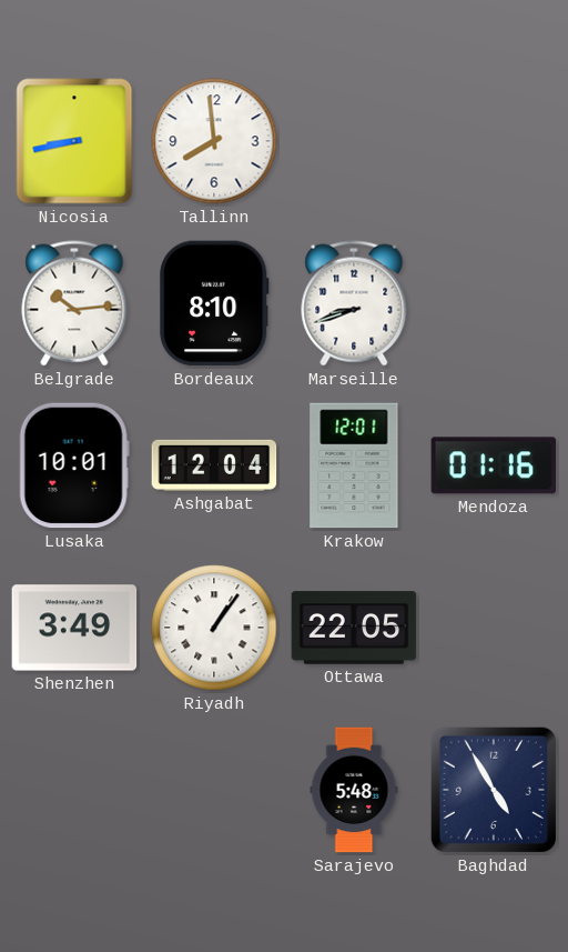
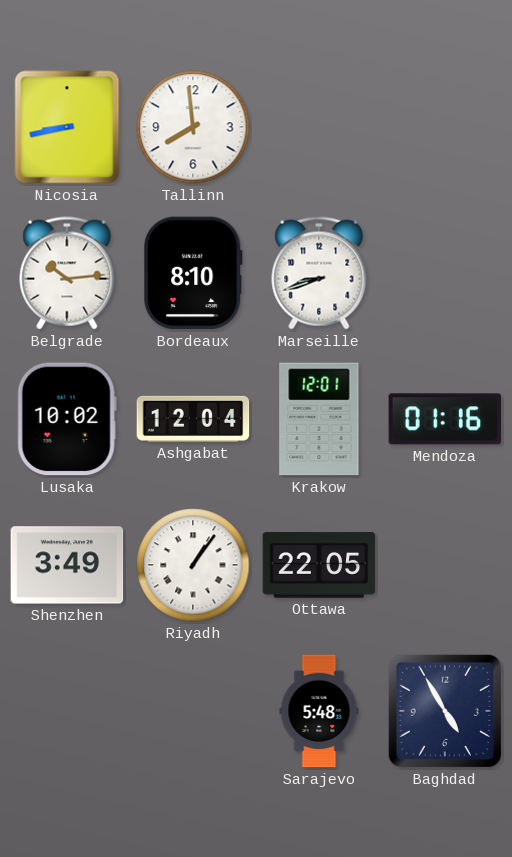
Lusaka: 10:01 -> 10:02 (67, 419)
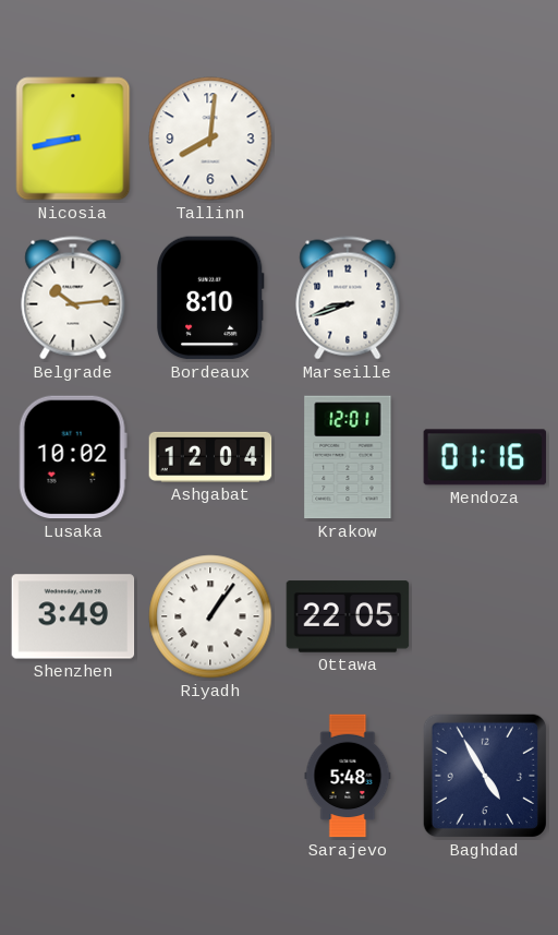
Tallinn: 7:59 -> 8:01 (210, 139)
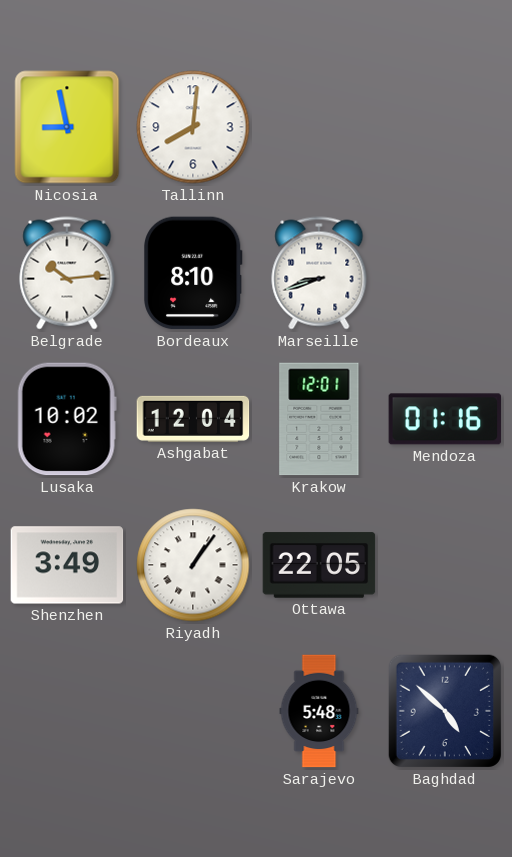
Nicosia: 8:43 -> 8:58 (67, 127)
Baghdad: 4:55 -> 4:52 (445, 711)
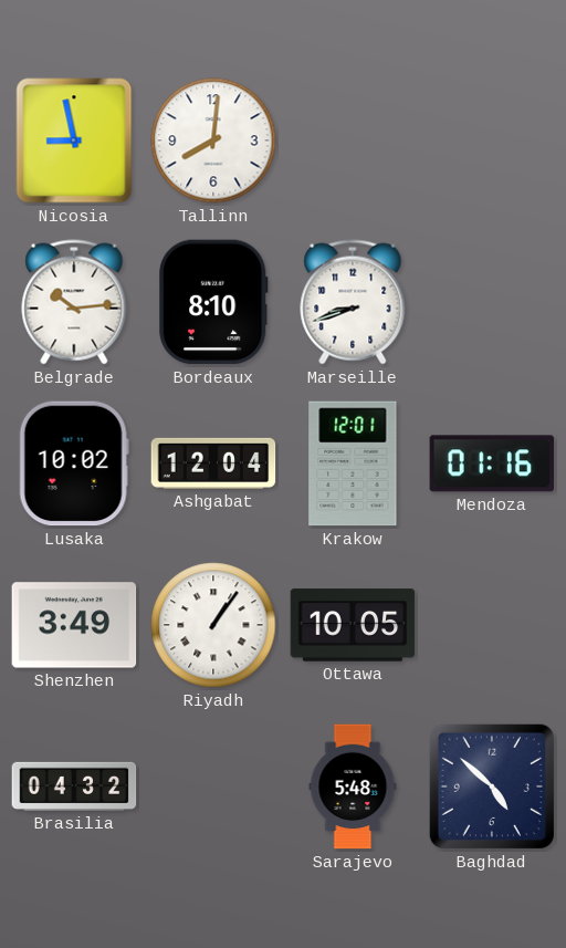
Ottawa: 22:05 -> 10:05 (353, 625)
Brasilia: none -> 04:32 (74, 786)
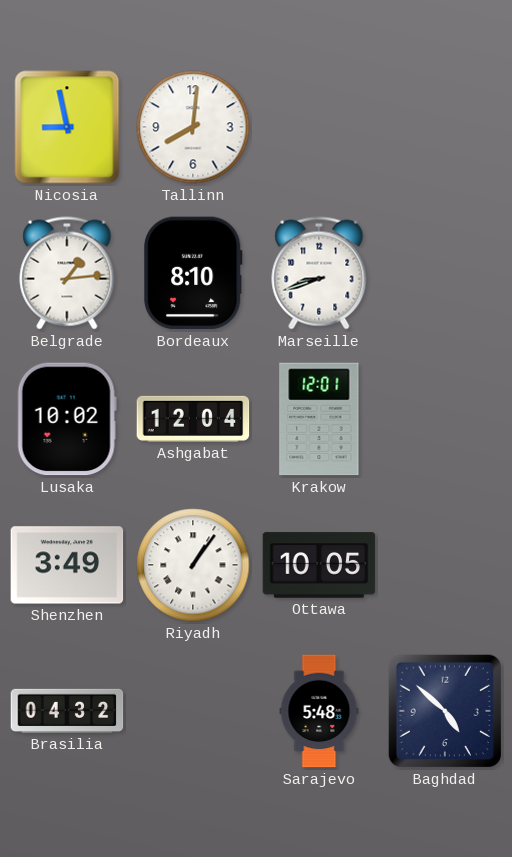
Belgrade: 10:14 -> 1:14 (67, 273)
Mendoza: 01:16 -> none (492, 463)
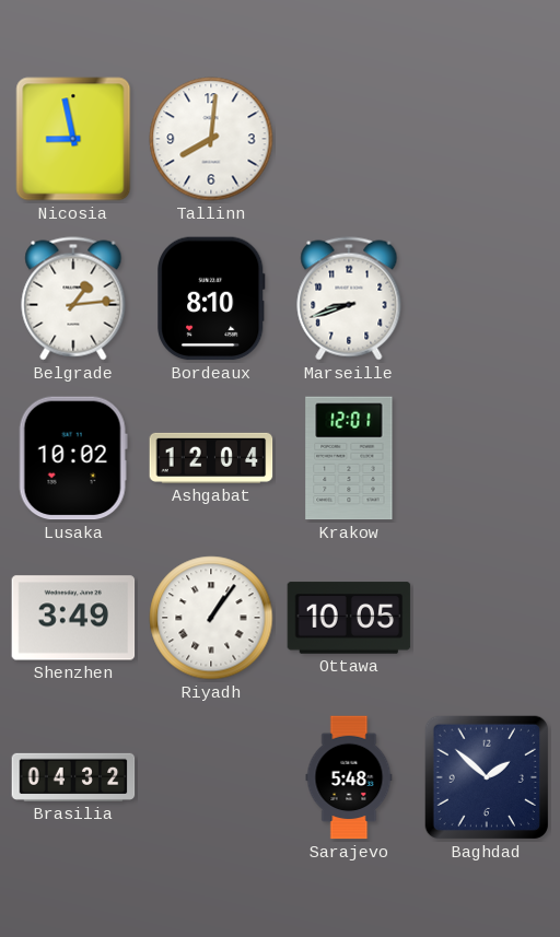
Baghdad: 4:52 -> 1:52 (487, 777)
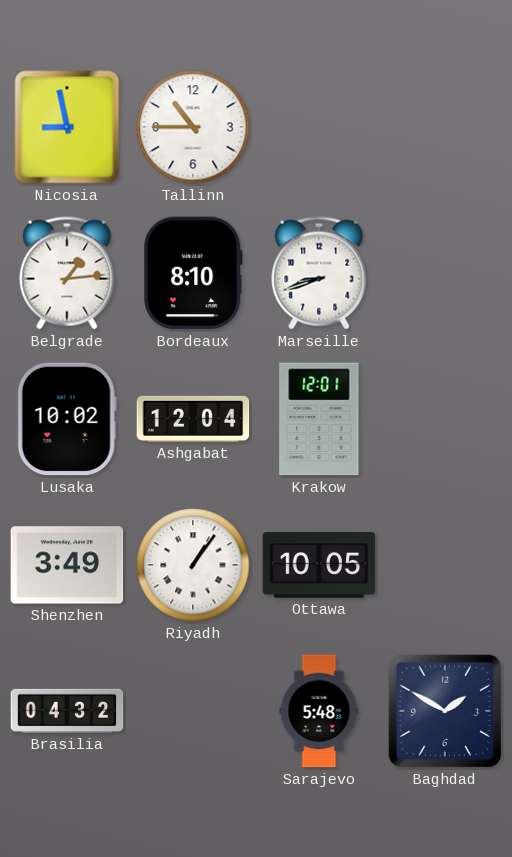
Tallinn: 8:01 -> 10:45 (193, 127)
Baghdad: 1:52 -> 1:50 (445, 711)
